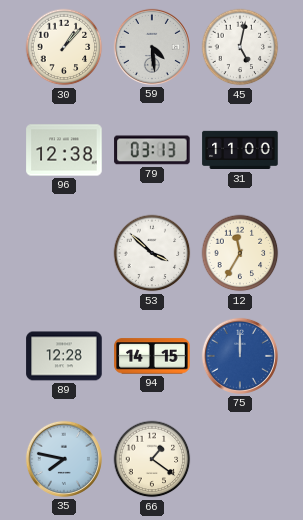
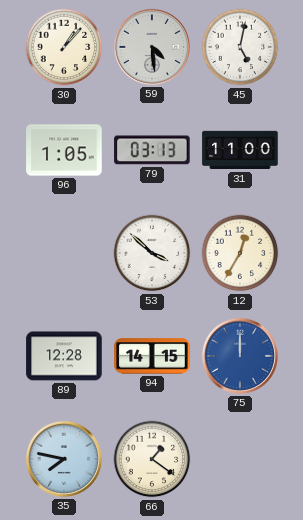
96: 12:38 -> 1:05 (64, 150)
12: 11:35 -> 12:35 (240, 253)
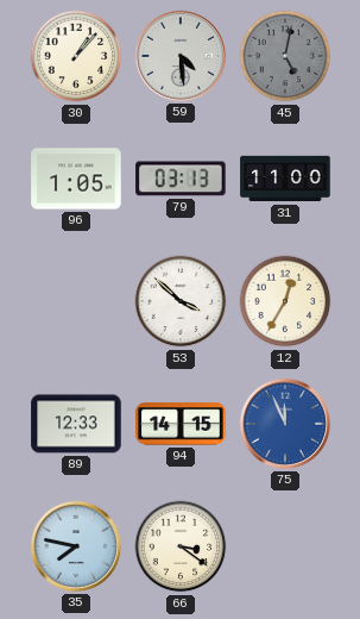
45 dial: white -> grey (285, 56)
89: 12:28 -> 12:33 (76, 424)
75: 12:00 -> 11:56 (285, 424)
66: 1:21 -> 3:21 (181, 546)
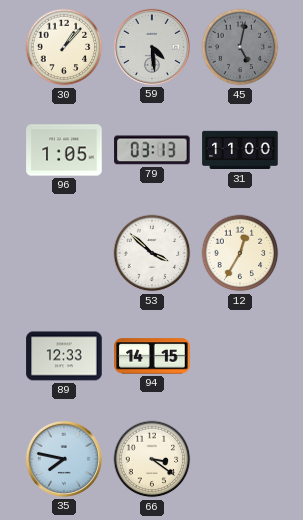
75: 11:56 -> none (285, 424)
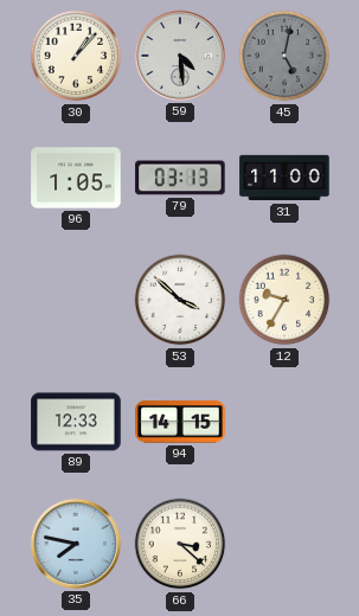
12: 12:35 -> 9:35 (284, 300)
66: 3:21 -> 3:22 (180, 544)
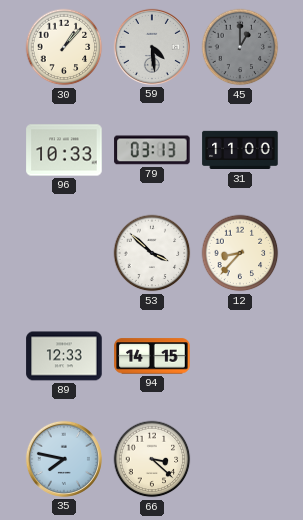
45: 5:02 -> 1:00 (240, 47)
96: 1:05 -> 10:33 (64, 150)
12: 9:35 -> 8:37 (240, 253)
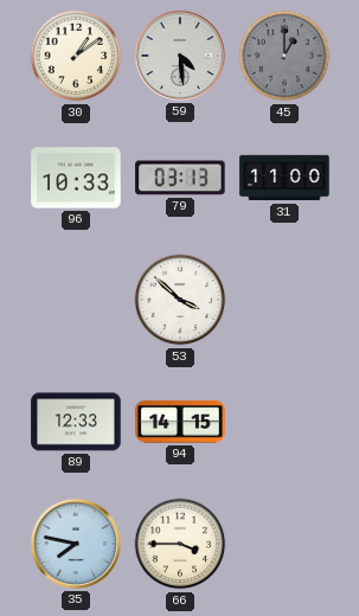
30: 1:07 -> 1:09 (76, 56)
12: 8:37 -> none (240, 253)
66: 3:22 -> 3:45 (180, 544)
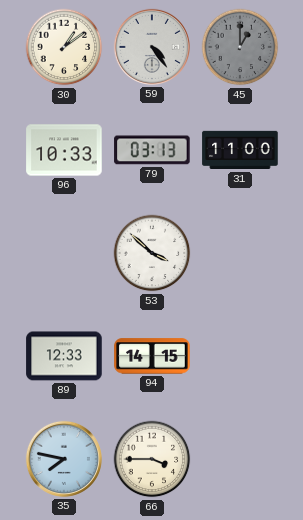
59: 4:29 -> 4:24 (152, 47)
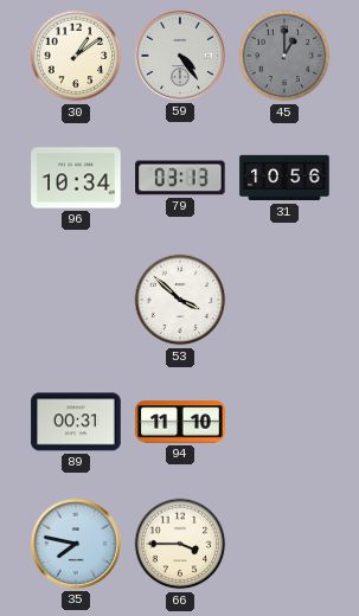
96: 10:33 -> 10:34 (76, 178)
31: 11:00 -> 10:56 (284, 178)
89: 12:33 -> 00:31 (76, 422)
94: 14:15 -> 11:10 (180, 422)
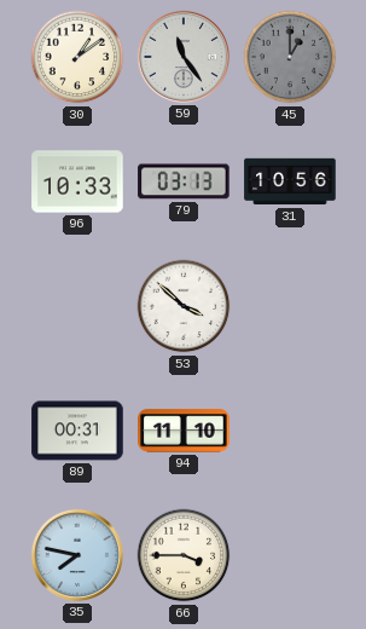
59: 4:24 -> 11:24 (184, 57)
96: 10:34 -> 10:33 (77, 181)
